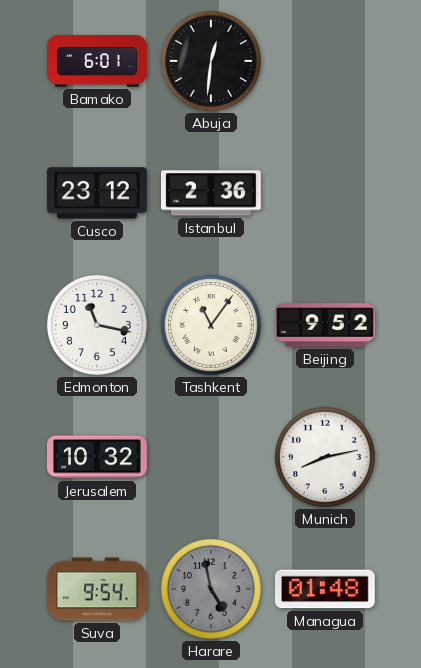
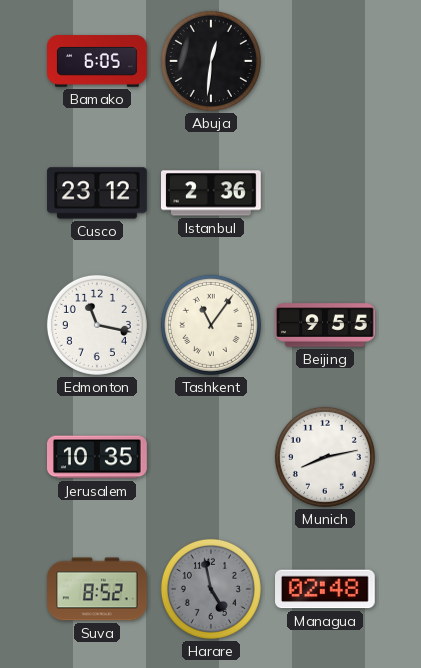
Bamako: 6:01 -> 6:05 (98, 61)
Beijing: 9:52 -> 9:55 (325, 325)
Jerusalem: 10:32 -> 10:35 (98, 457)
Suva: 9:54 -> 8:52 (98, 589)
Managua: 01:48 -> 02:48 (326, 589)
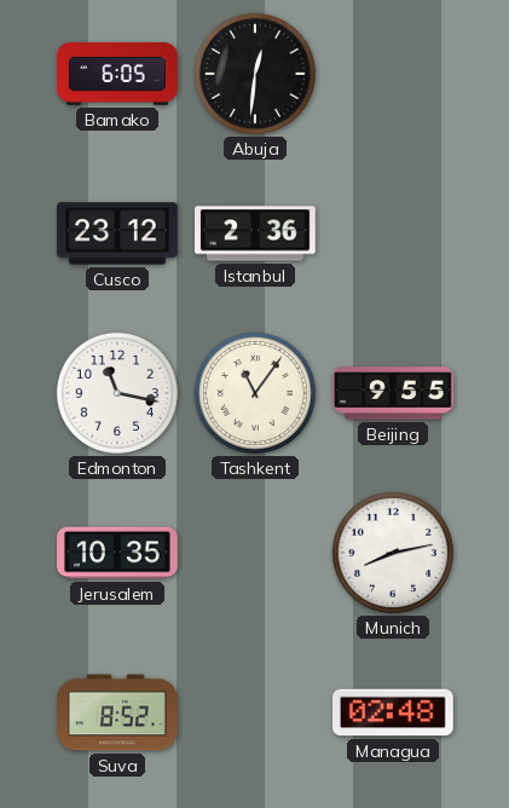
Harare: 4:58 -> none (211, 589)
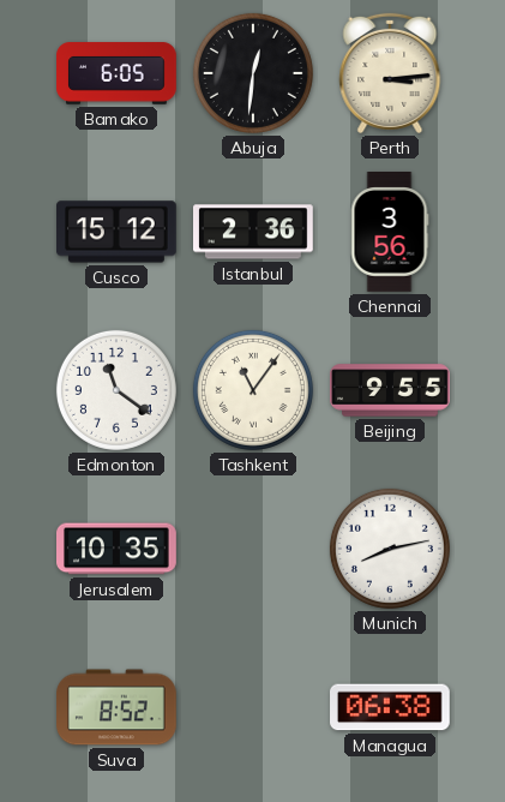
Perth: none -> 3:14 (390, 73)
Cusco: 23:12 -> 15:12 (118, 232)
Chennai: none -> 3:56 (390, 232)
Edmonton: 11:17 -> 11:21 (116, 390)
Managua: 02:48 -> 06:38 (391, 707)
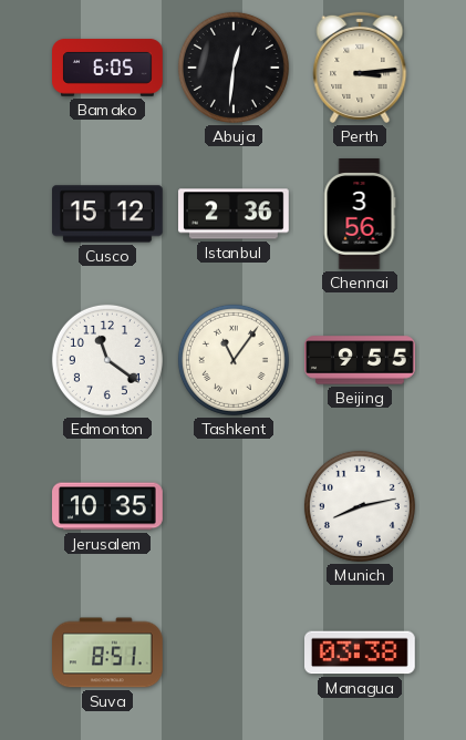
Suva: 8:52 -> 8:51 (108, 652)
Managua: 06:38 -> 03:38 (361, 652)
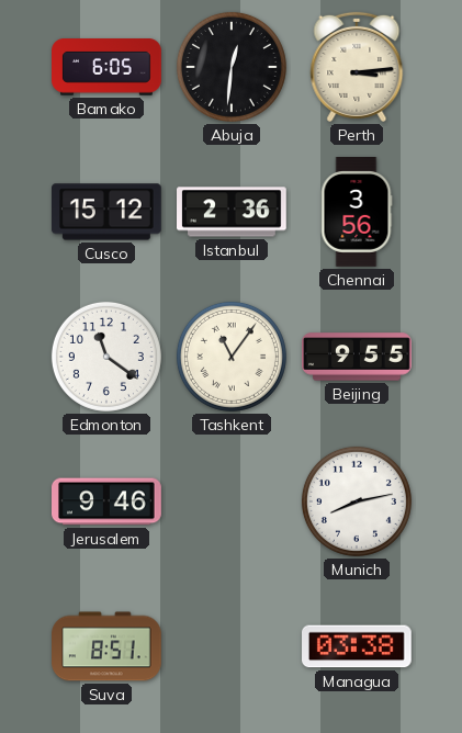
Jerusalem: 10:35 -> 9:46 (108, 501)
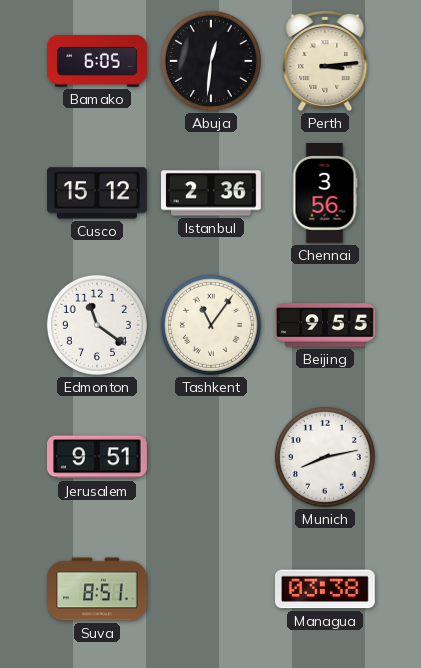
Jerusalem: 9:46 -> 9:51 (98, 457)
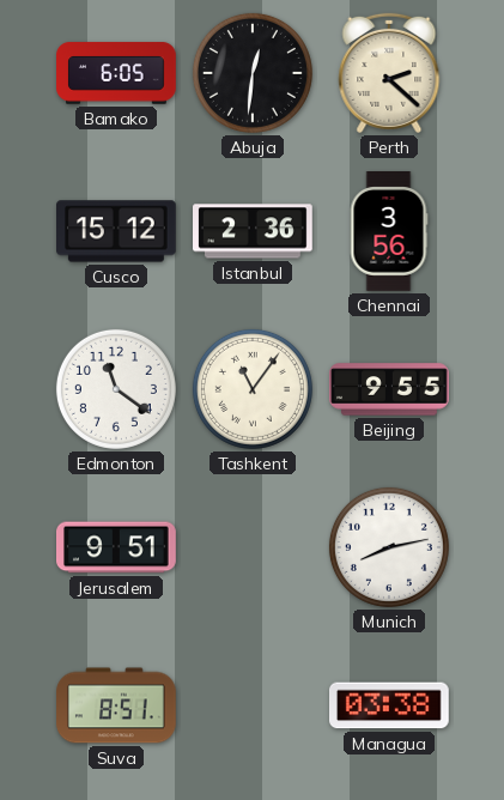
Perth: 3:14 -> 2:22 (389, 73)
